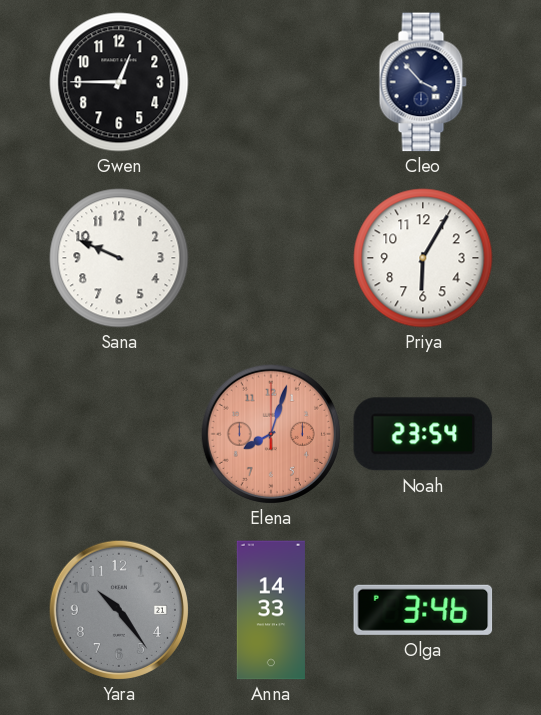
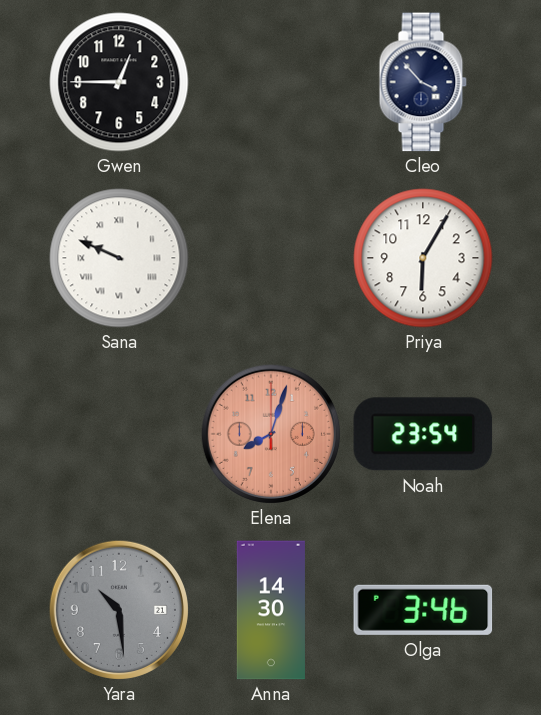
Sana numerals: Arabic -> Roman (119, 258)
Yara: 10:24 -> 10:29 (119, 610)
Anna: 14:33 -> 14:30 (271, 610)
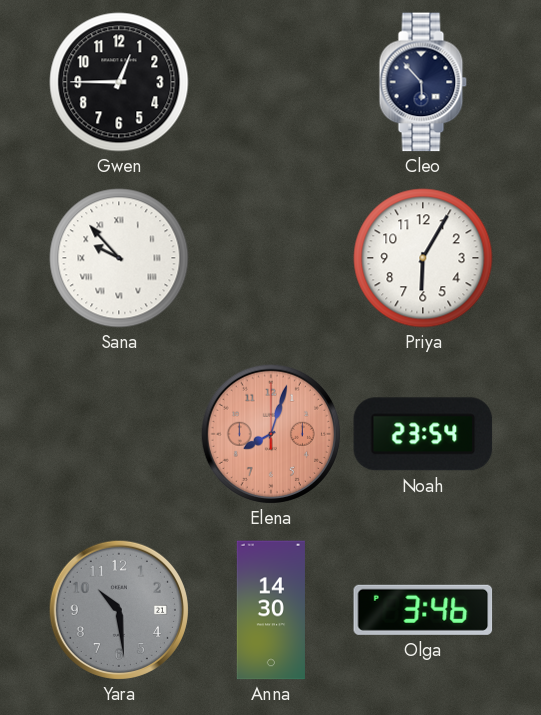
Cleo: 3:53 -> 5:53 (423, 82)
Sana: 9:49 -> 9:53 (119, 258)
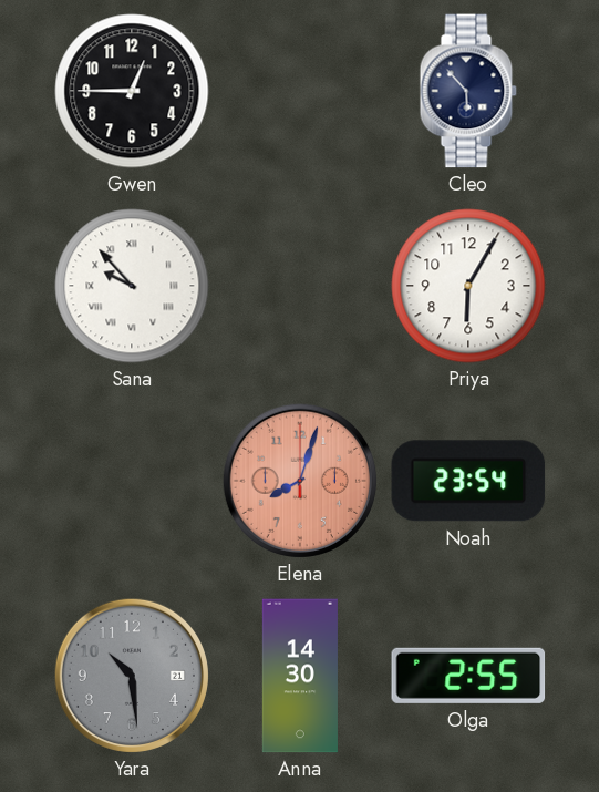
Olga: 3:46 -> 2:55 (468, 676)
